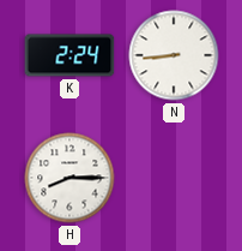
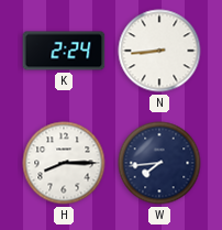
W: none -> 7:44 (159, 163)
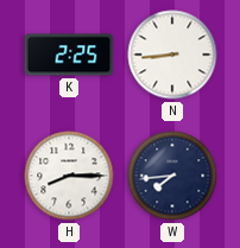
K: 2:24 -> 2:25 (69, 55)
